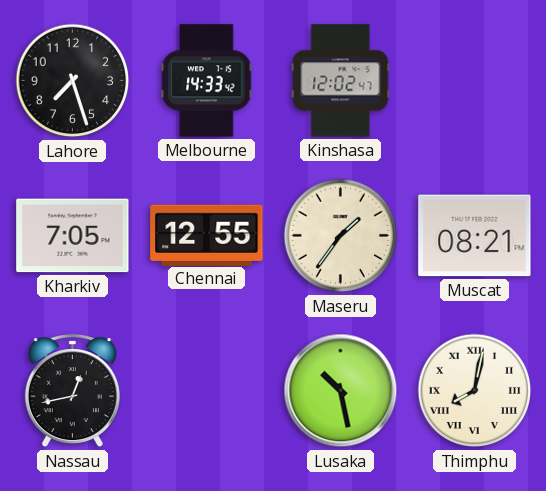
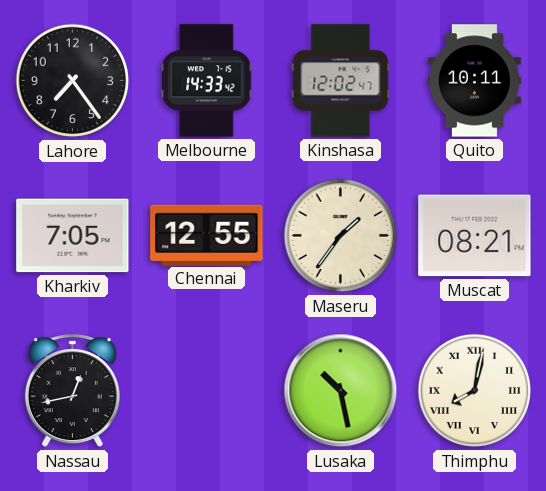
Lahore: 7:27 -> 7:24 (73, 81)
Quito: none -> 10:11 (474, 81)
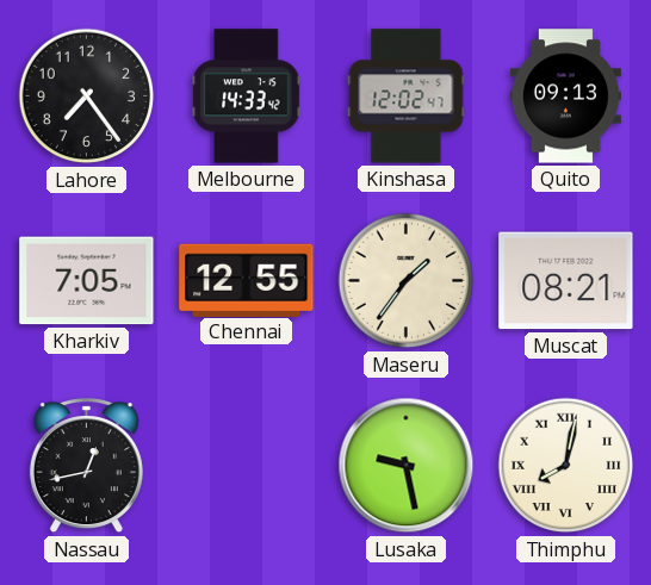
Quito: 10:11 -> 09:13 (565, 97)
Lusaka: 10:28 -> 9:28 (407, 466)
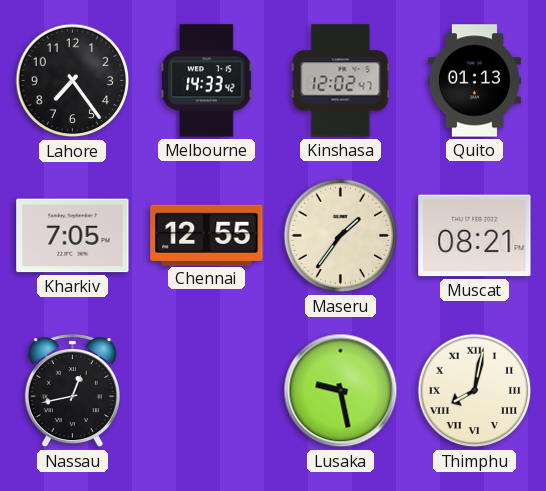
Quito: 09:13 -> 01:13 (474, 81)
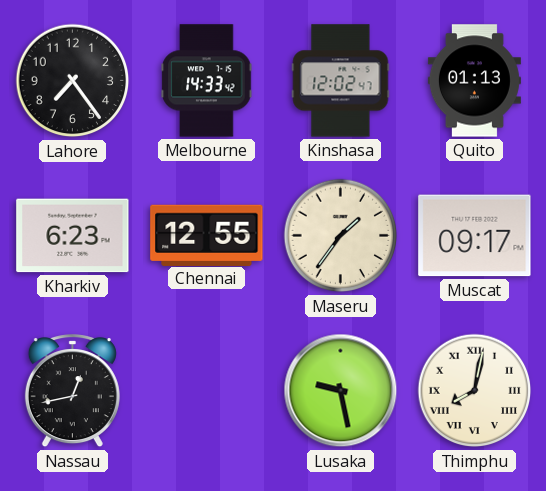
Kharkiv: 7:05 -> 6:23 (73, 236)
Muscat: 08:21 -> 09:17 (475, 236)
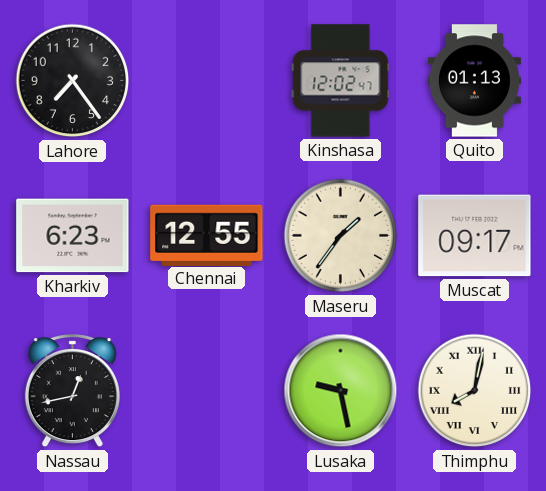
Melbourne: 14:33 -> none (207, 81)
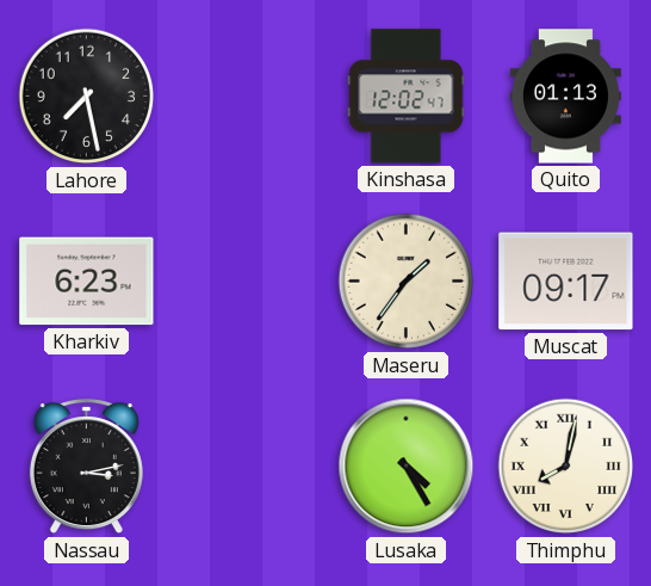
Lahore: 7:24 -> 7:28 (87, 97)
Chennai: 12:55 -> none (207, 235)
Nassau: 12:43 -> 3:13 (86, 467)
Lusaka: 9:28 -> 4:25 (407, 467)
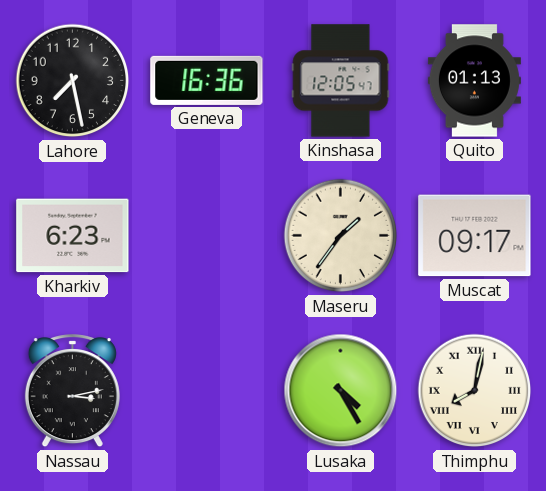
Geneva: none -> 16:36 (207, 80)
Kinshasa: 12:02 -> 12:05 (341, 81)
